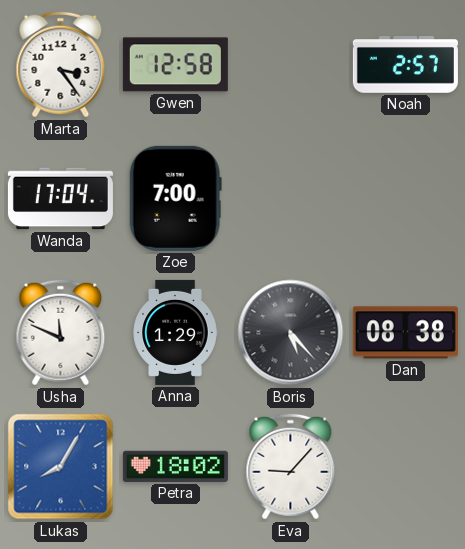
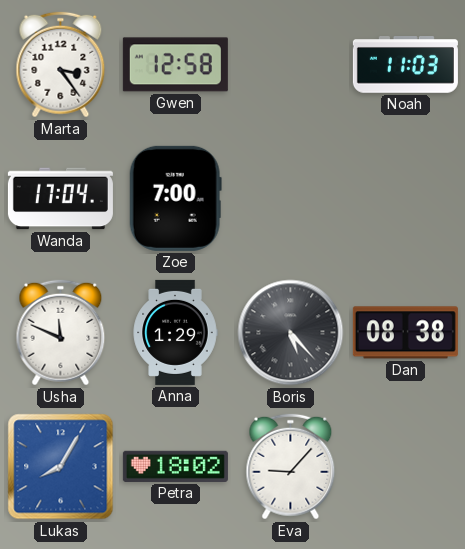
Noah: 2:57 -> 11:03 (405, 65)
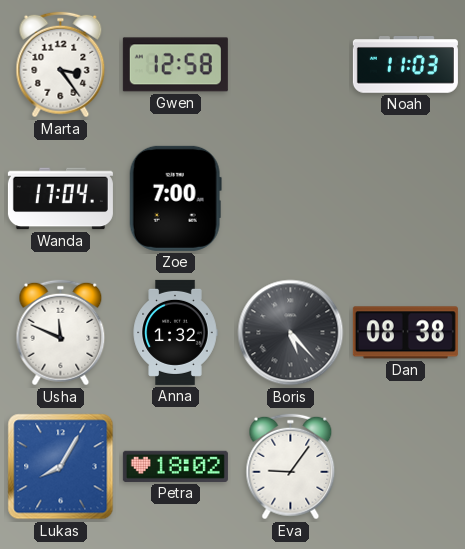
Anna: 1:29 -> 1:32 (175, 332)
Eva: 9:07 -> 9:06 (291, 467)
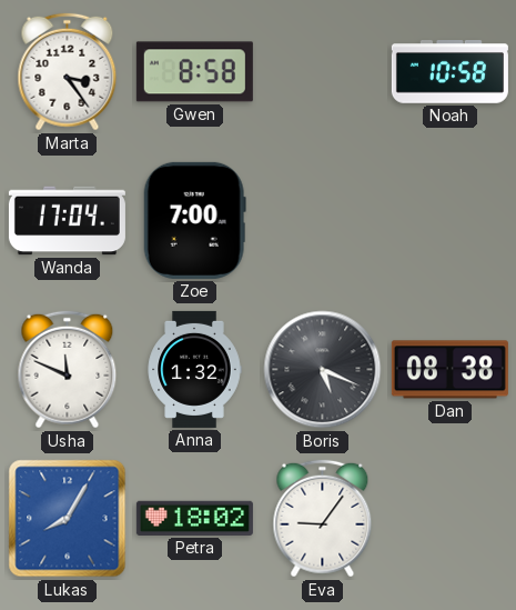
Gwen: 12:58 -> 8:58 (194, 72)
Noah: 11:03 -> 10:58 (449, 72)
Boris: 5:23 -> 5:19 (323, 370)
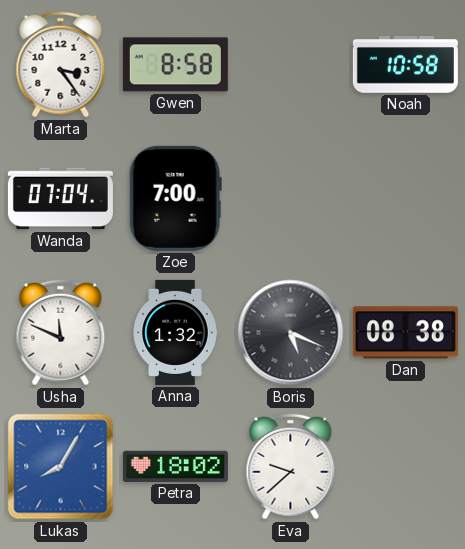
Wanda: 17:04 -> 07:04 (60, 199)
Eva: 9:06 -> 9:38 (291, 467)
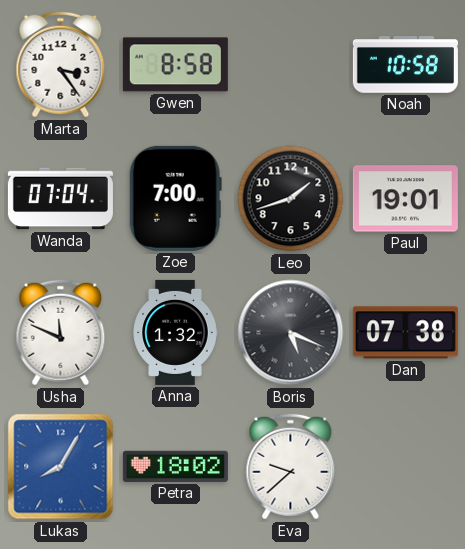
Leo: none -> 1:42 (291, 199)
Paul: none -> 19:01 (405, 199)
Dan: 08:38 -> 07:38 (405, 333)
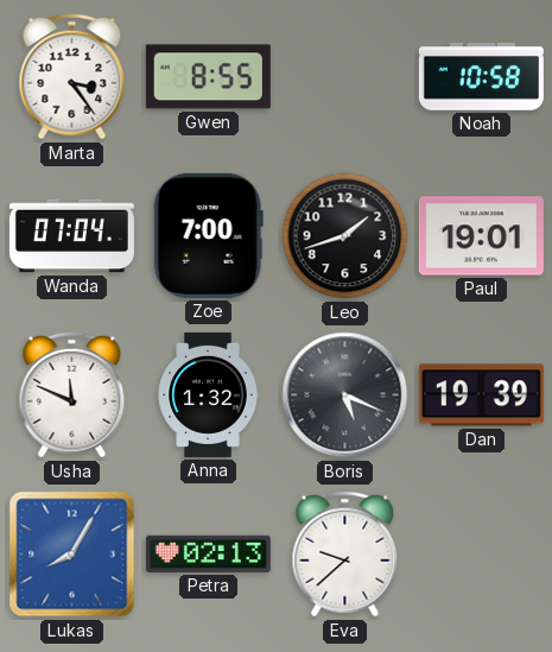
Gwen: 8:58 -> 8:55 (208, 77)
Dan: 07:38 -> 19:39 (481, 395)
Petra: 18:02 -> 02:13 (208, 553)
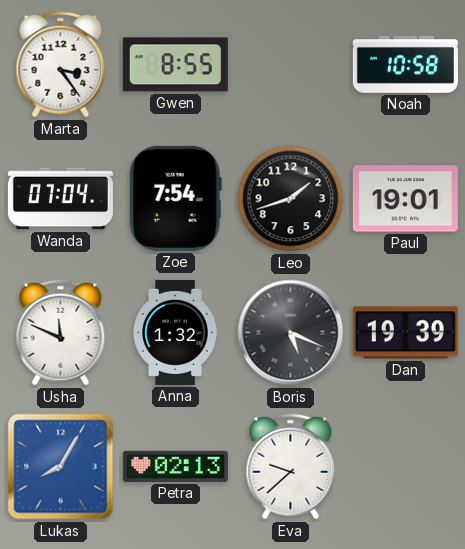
Zoe: 7:00 -> 7:54 (175, 198)
